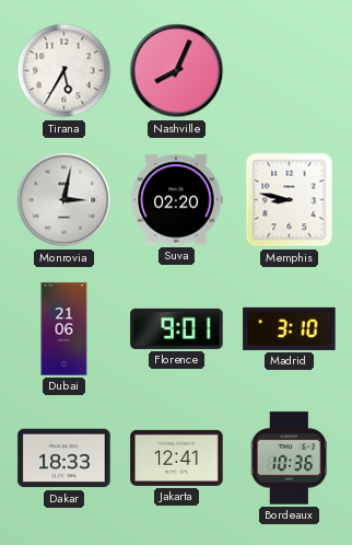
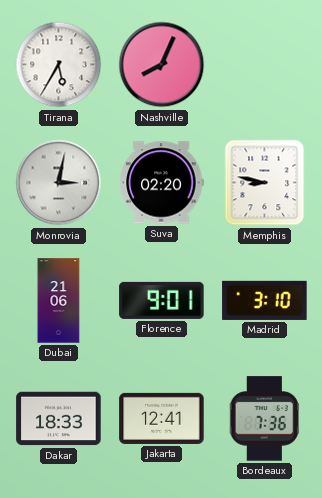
Bordeaux: 10:36 -> 7:36 (264, 419)
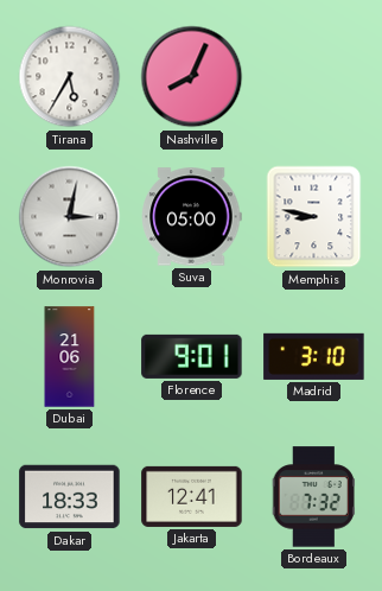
Suva: 02:20 -> 05:00 (191, 217)
Bordeaux: 7:36 -> 7:32 (313, 497)
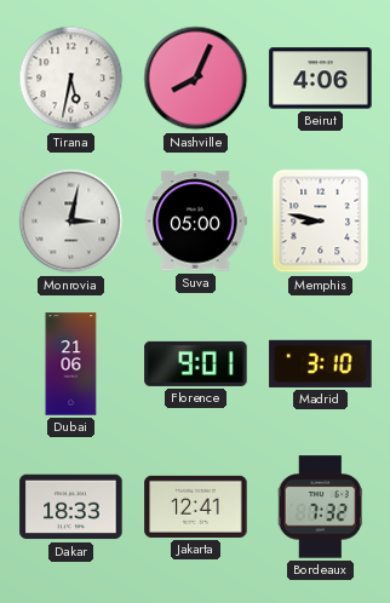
Tirana: 5:35 -> 5:32 (71, 79)
Beirut: none -> 4:06 (321, 79)
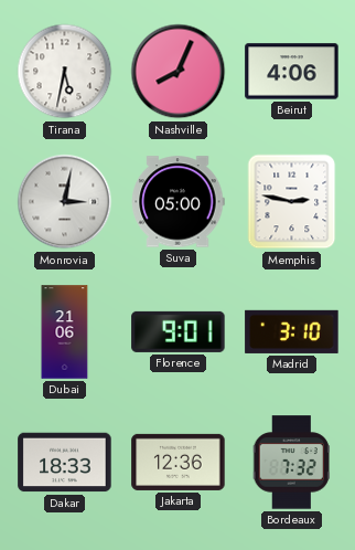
Memphis: 8:47 -> 2:47 (292, 202)
Jakarta: 12:41 -> 12:36 (179, 462)
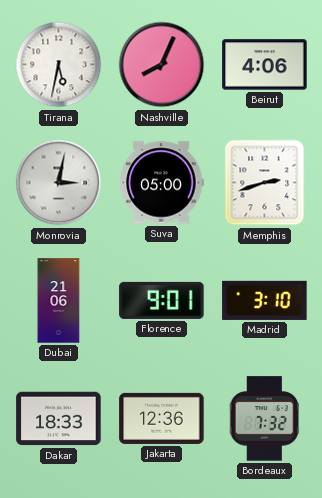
Memphis: 2:47 -> 2:42 (265, 183)
